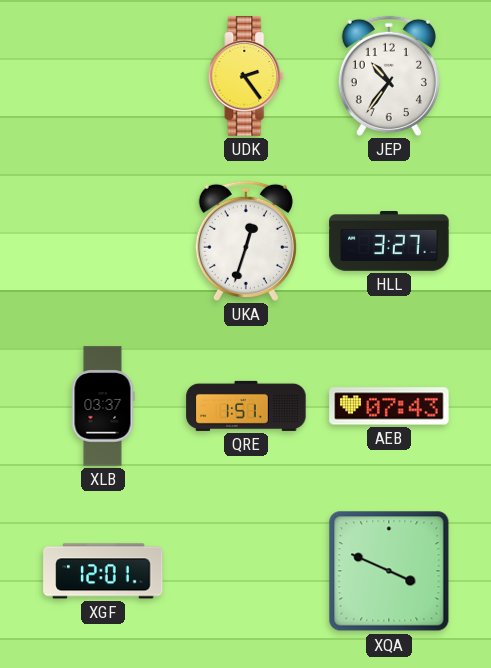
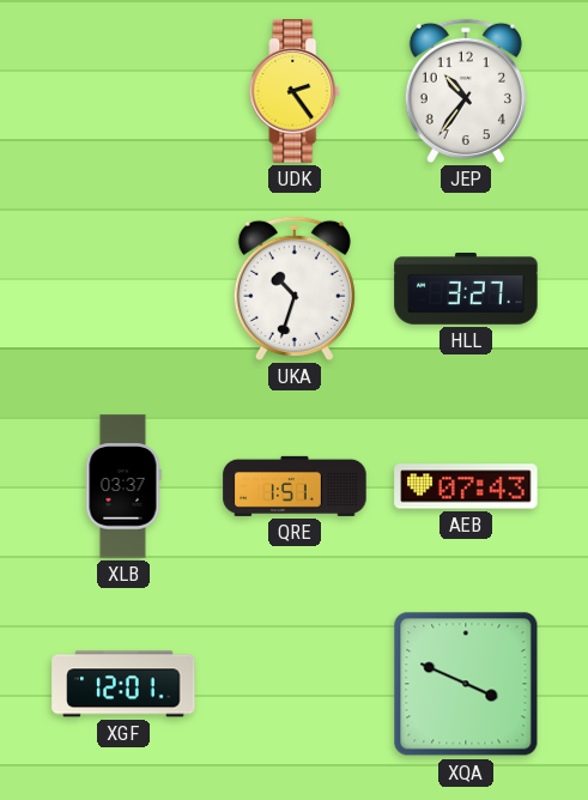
UKA: 12:33 -> 10:33 (295, 289)
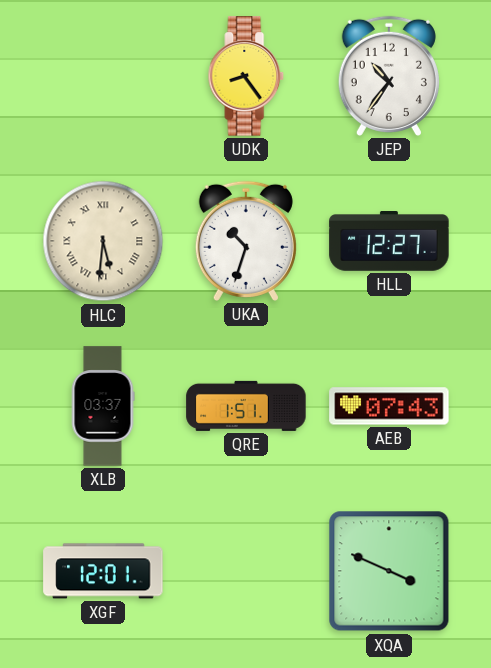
UDK: 2:24 -> 8:24 (246, 76)
HLC: none -> 5:31 (103, 241)
HLL: 3:27 -> 12:27 (389, 242)
